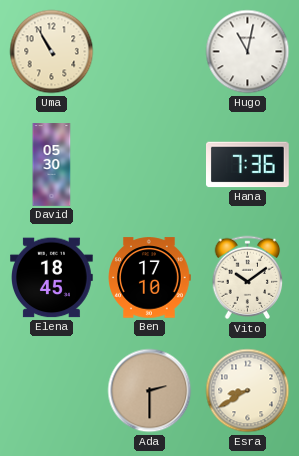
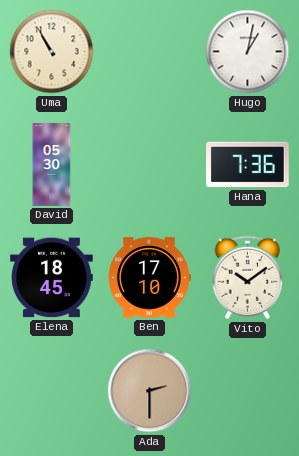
Hugo: 11:02 -> 1:02 (248, 52)
Esra: 8:40 -> none (248, 391)
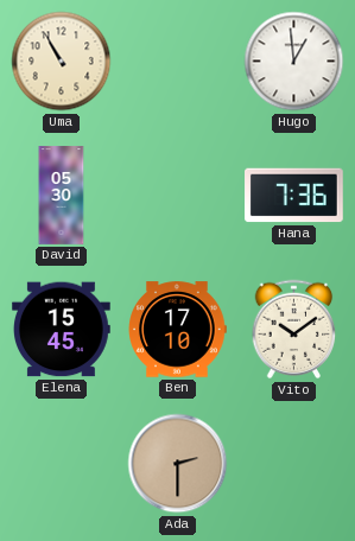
Hugo: 1:02 -> 12:59 (294, 62)
Elena: 18:45 -> 15:45 (62, 330)
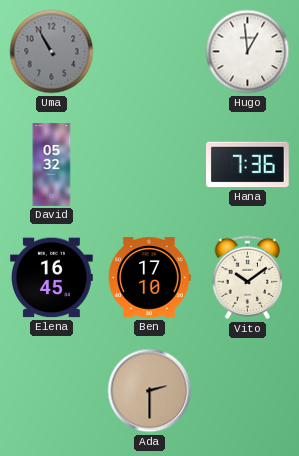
Uma dial: cream -> grey (52, 52)
David: 05:30 -> 05:32 (52, 165)
Elena: 15:45 -> 16:45 (52, 278)
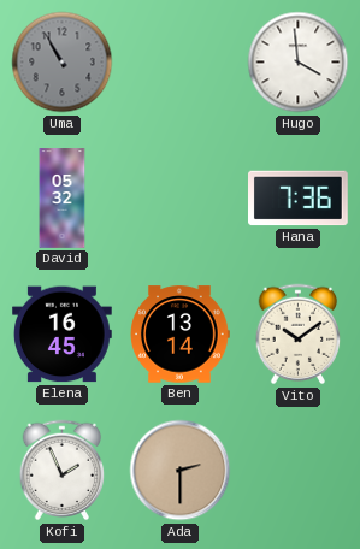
Hugo: 12:59 -> 3:59 (299, 63)
Ben: 17:10 -> 13:14 (179, 335)
Kofi: none -> 1:56 (63, 471)
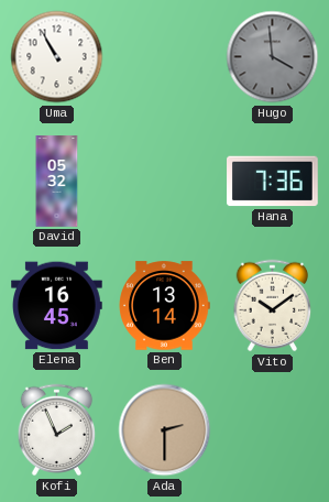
Uma dial: grey -> white (57, 57)
Hugo dial: white -> grey (273, 57)
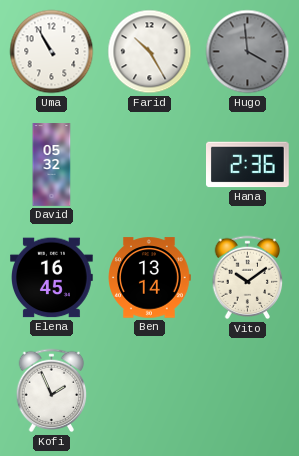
Farid: none -> 10:25 (150, 52)
Hana: 7:36 -> 2:36 (248, 165)
Ada: 2:30 -> none (165, 430)
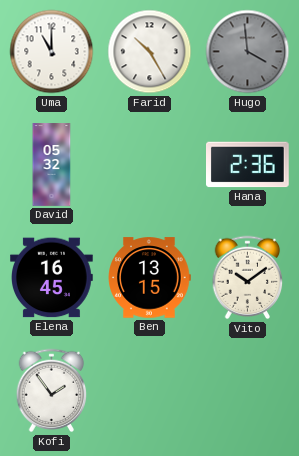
Uma: 10:55 -> 11:00 (52, 52)
Ben: 13:14 -> 13:15 (149, 278)
Kofi: 1:56 -> 1:54 (52, 391)
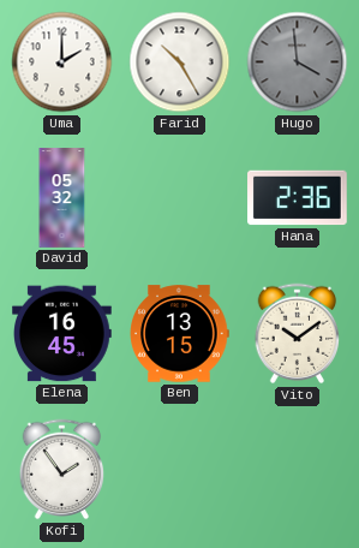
Uma: 11:00 -> 2:00 (62, 62)
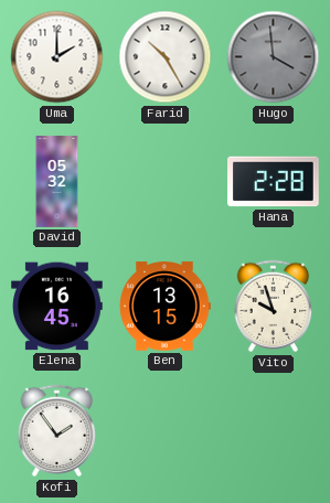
Hana: 2:36 -> 2:28 (274, 182)
Vito: 10:09 -> 9:57 (274, 307)
